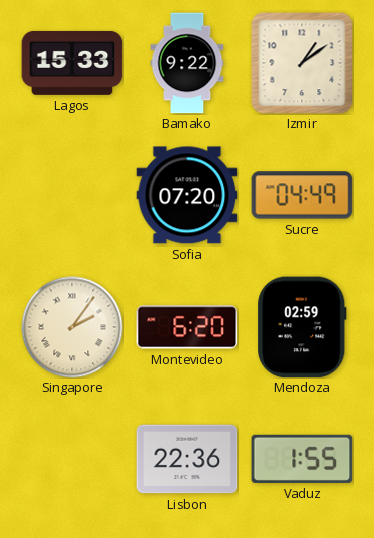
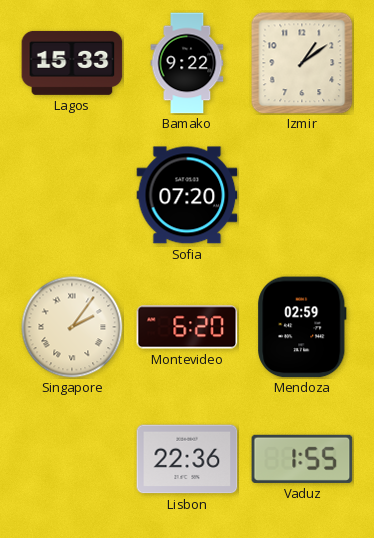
Sucre: 04:49 -> none (302, 195)
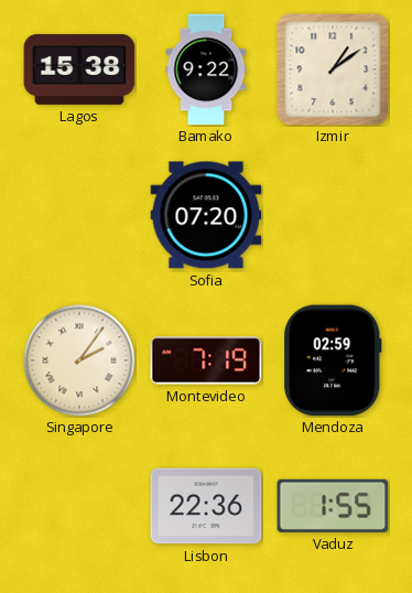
Lagos: 15:33 -> 15:38 (79, 69)
Montevideo: 6:20 -> 7:19 (206, 360)
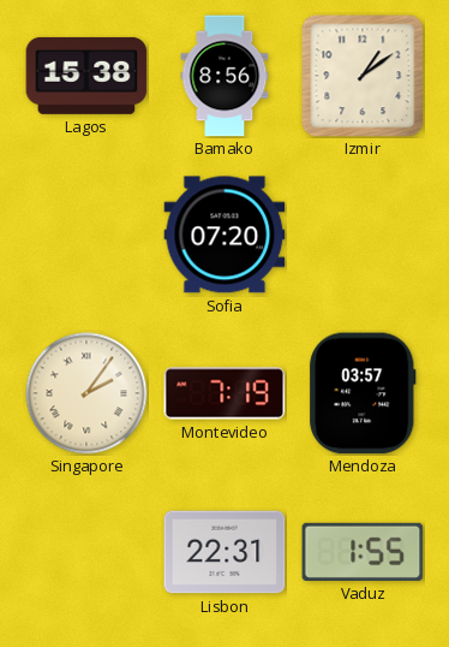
Bamako: 9:22 -> 8:56 (224, 76)
Mendoza: 02:59 -> 03:57 (363, 393)
Lisbon: 22:36 -> 22:31 (224, 552)
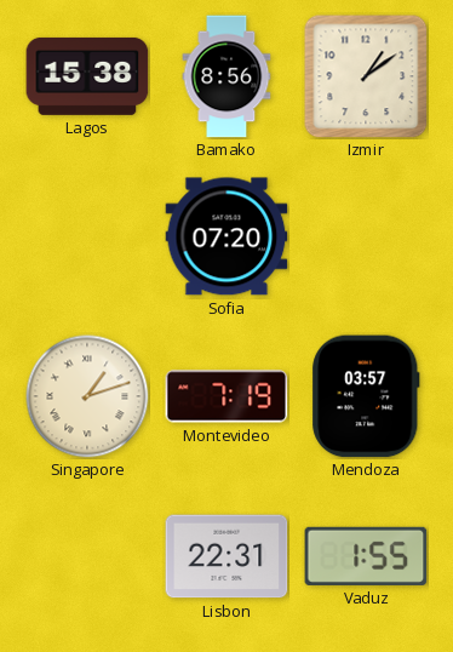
Singapore: 2:06 -> 1:12 (87, 396)
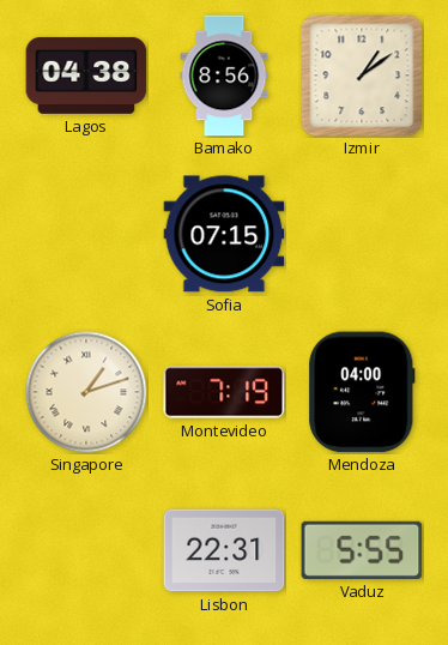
Lagos: 15:38 -> 04:38 (86, 76)
Sofia: 07:20 -> 07:15 (224, 234)
Mendoza: 03:57 -> 04:00 (362, 392)
Vaduz: 1:55 -> 5:55 (362, 550)
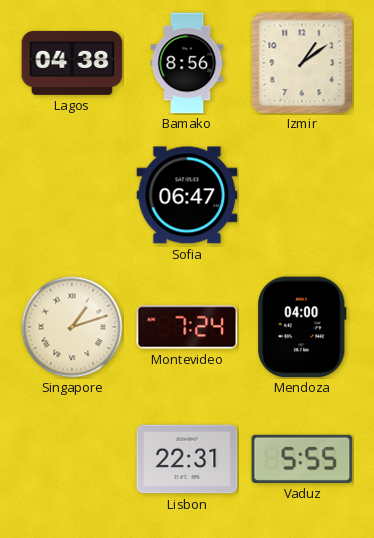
Sofia: 07:15 -> 06:47 (187, 195)
Montevideo: 7:19 -> 7:24 (187, 327)
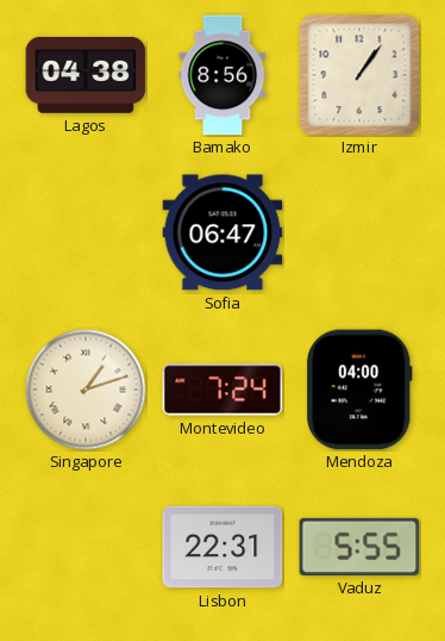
Izmir: 1:09 -> 1:06 (359, 75)
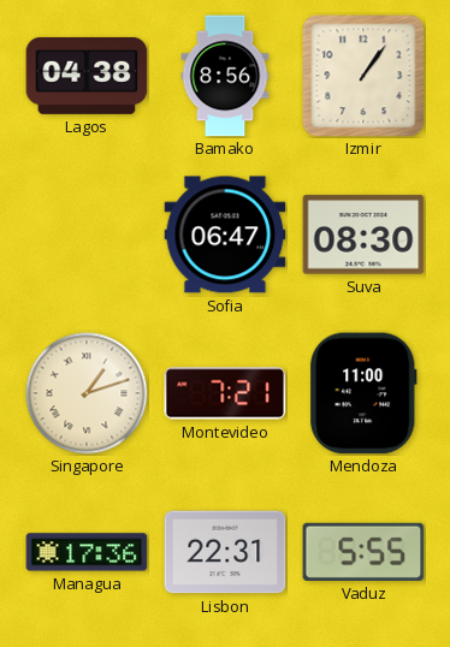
Suva: none -> 08:30 (363, 235)
Montevideo: 7:24 -> 7:21 (225, 393)
Mendoza: 04:00 -> 11:00 (363, 393)
Managua: none -> 17:36 (87, 552)
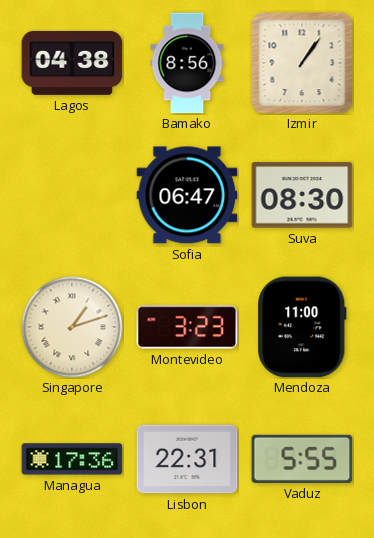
Montevideo: 7:21 -> 3:23 (187, 327)
